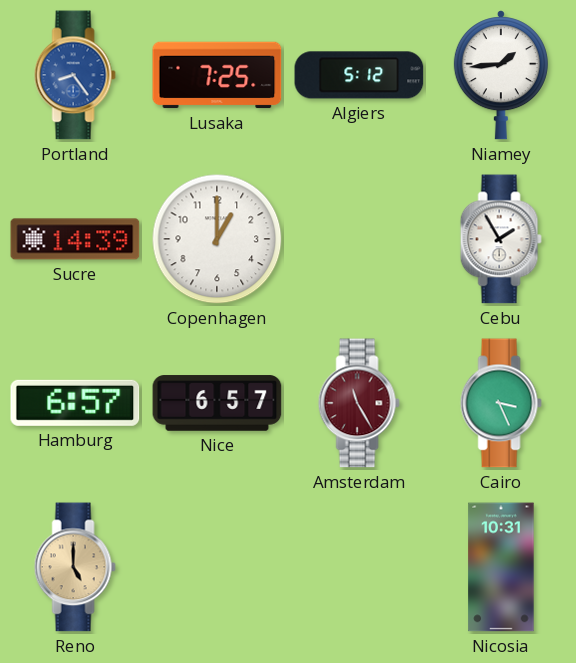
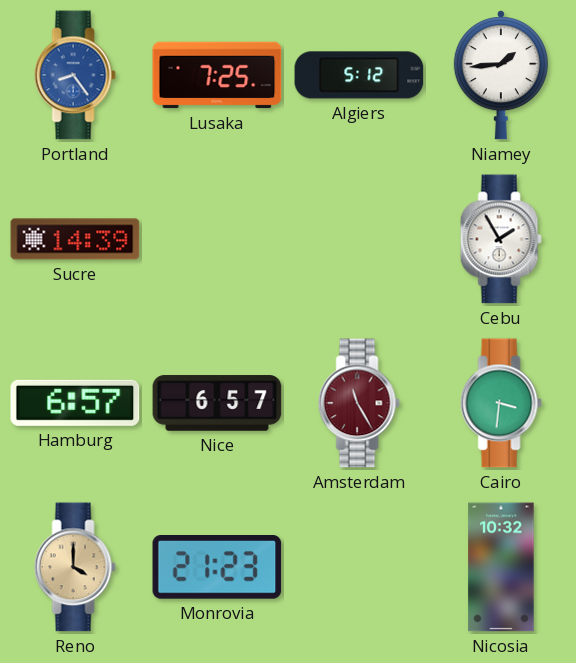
Copenhagen: 1:00 -> none (217, 239)
Cairo: 3:26 -> 3:31 (501, 403)
Reno: 5:00 -> 4:00 (75, 567)
Monrovia: none -> 21:23 (217, 567)
Nicosia: 10:31 -> 10:32 (501, 567)
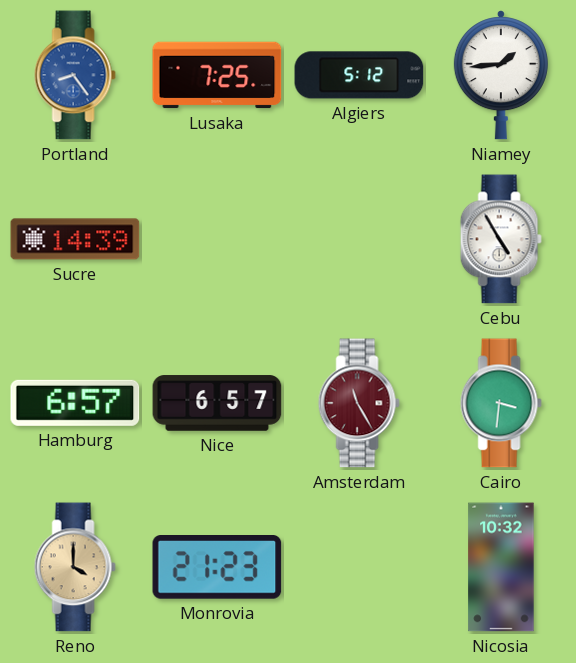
Cebu: 1:55 -> 4:55 (501, 239)
